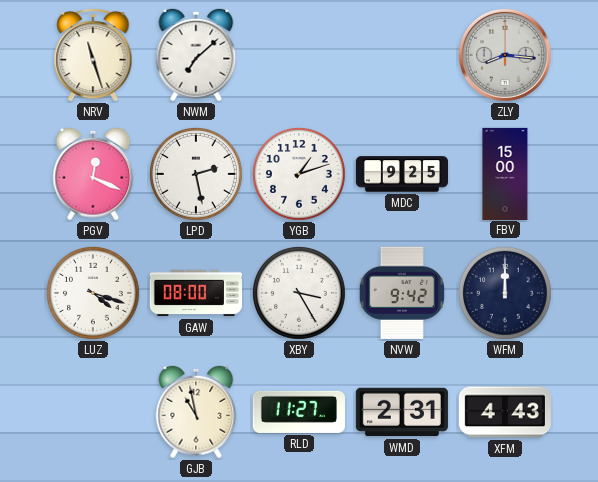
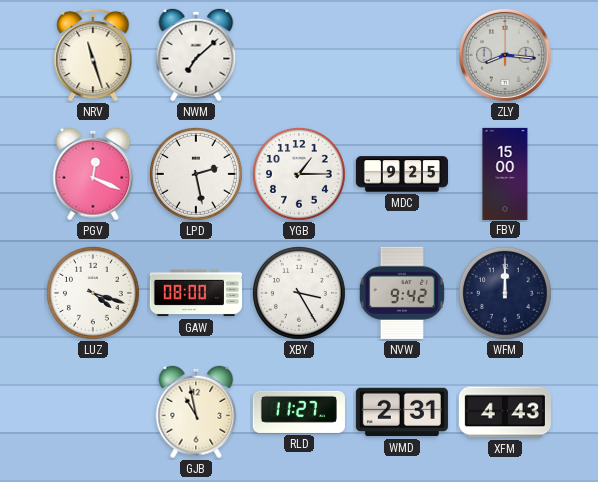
YGB: 1:12 -> 1:15 (299, 174)
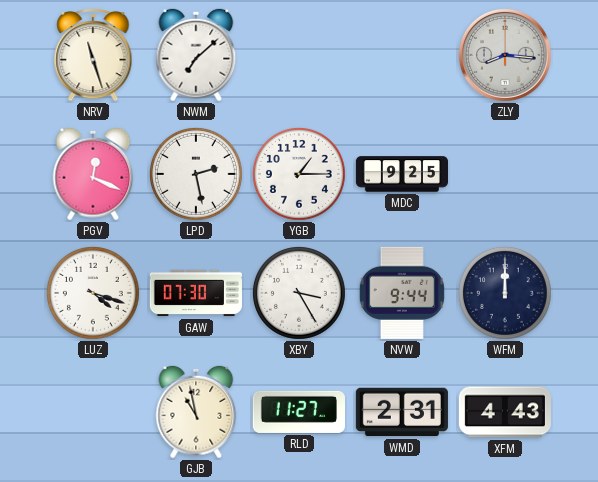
FBV: 15:00 -> none (505, 173)
GAW: 08:00 -> 07:30 (196, 293)
NVW: 9:42 -> 9:44 (402, 293)
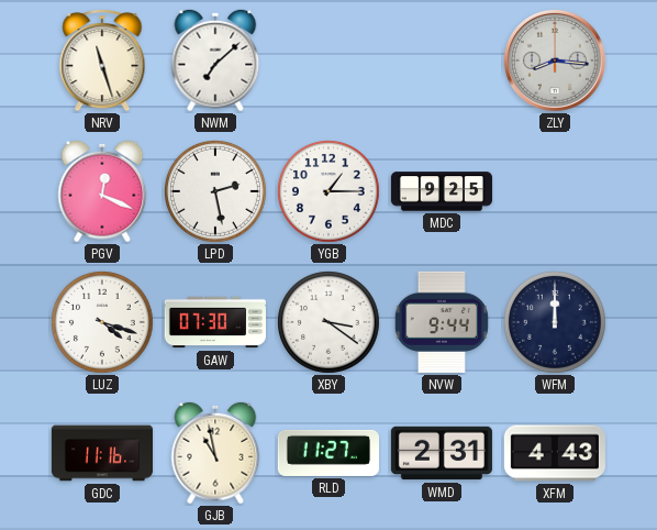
XBY: 3:25 -> 3:21 (328, 322)
GDC: none -> 11:16 (101, 453)
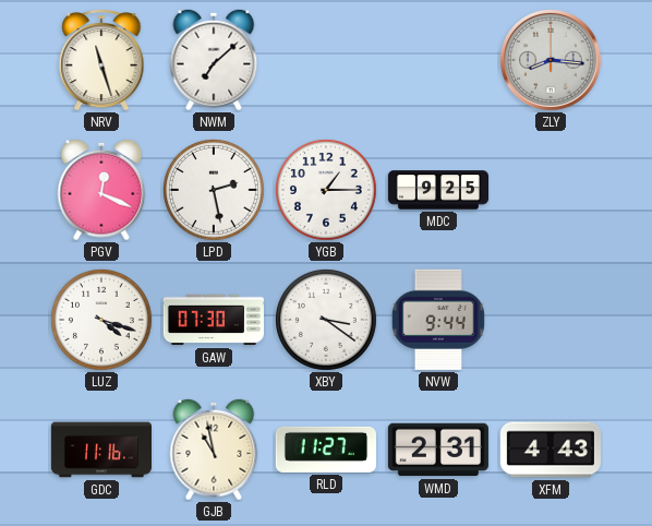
WFM: 12:00 -> none (555, 322)
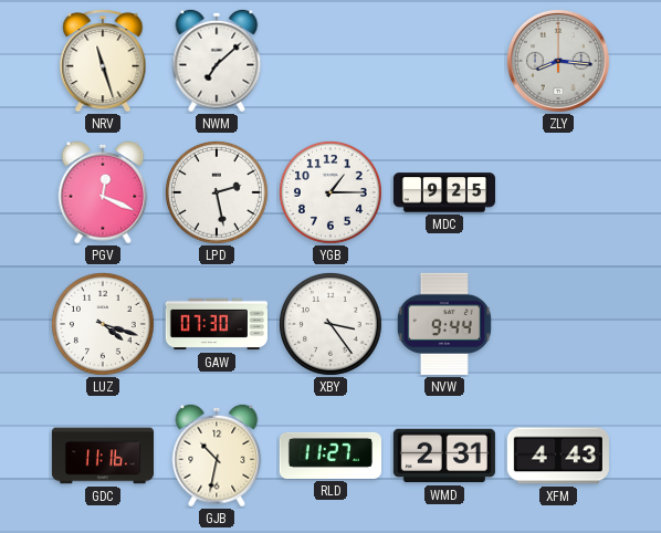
XBY: 3:21 -> 3:24 (330, 324)
GJB: 10:58 -> 10:32 (217, 456)
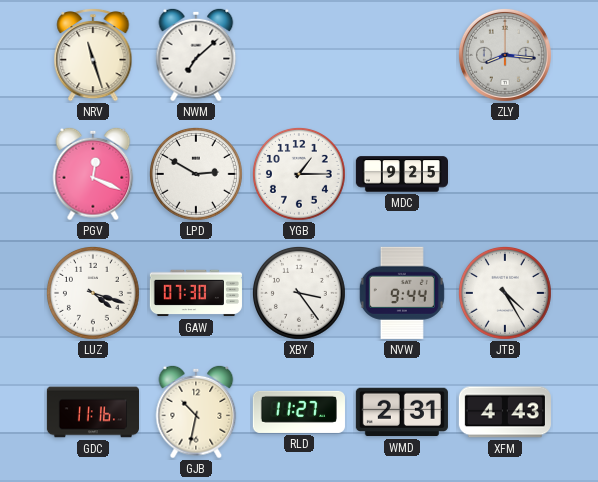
LPD: 2:28 -> 2:50 (196, 174)
JTB: none -> 4:25 (505, 293)
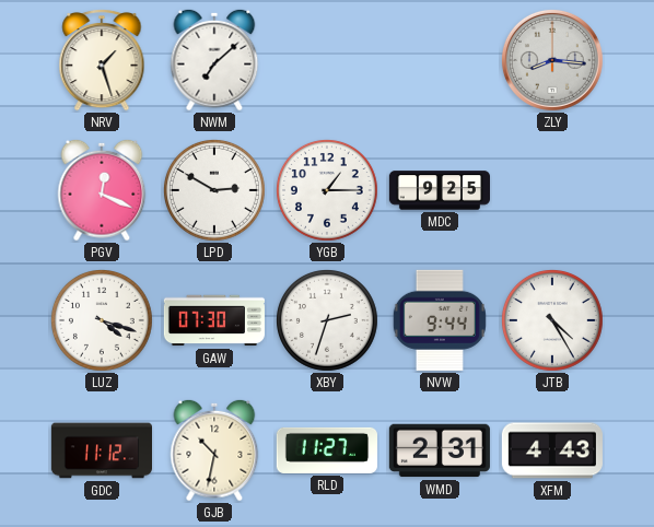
NRV: 11:27 -> 1:27 (102, 60)
XBY: 3:24 -> 2:33 (327, 320)
GDC: 11:16 -> 11:12 (101, 450)
